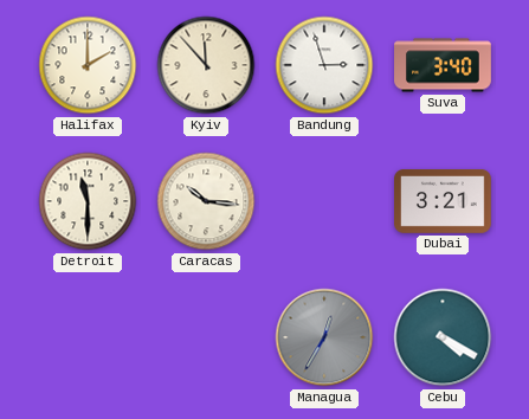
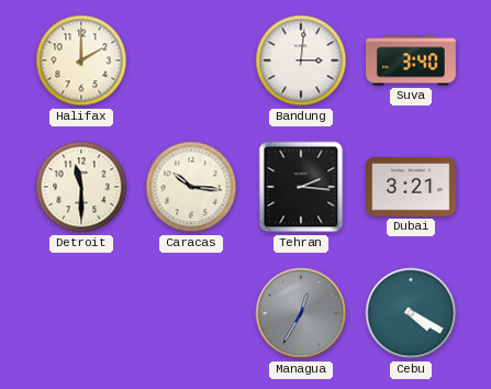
Kyiv: 11:53 -> none (206, 65)
Bandung: 2:57 -> 3:01 (301, 60)
Tehran: none -> 2:16 (301, 187)
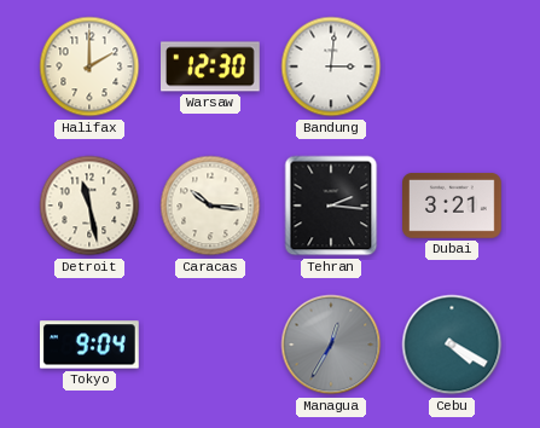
Warsaw: none -> 12:30 (211, 66)
Suva: 3:40 -> none (411, 60)
Detroit: 11:30 -> 11:28 (89, 206)
Tokyo: none -> 9:04 (89, 345)
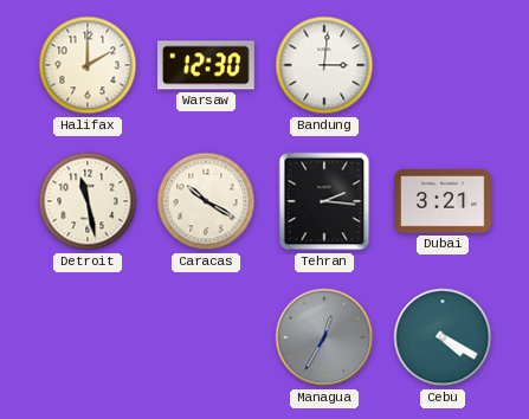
Caracas: 10:16 -> 10:20 (206, 201)
Tokyo: 9:04 -> none (89, 345)
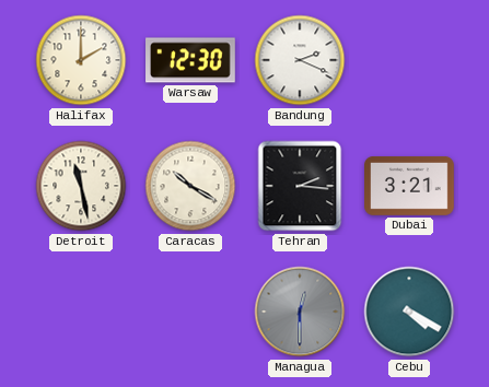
Bandung: 3:01 -> 2:19 (300, 60)
Managua: 12:35 -> 12:30 (300, 312)
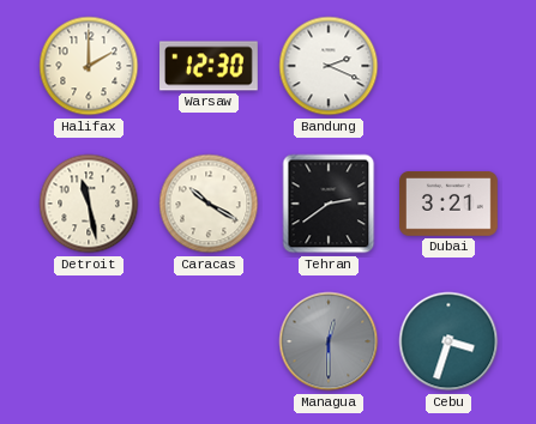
Tehran: 2:16 -> 2:39 (329, 204)
Cebu: 4:20 -> 3:33 (448, 341)
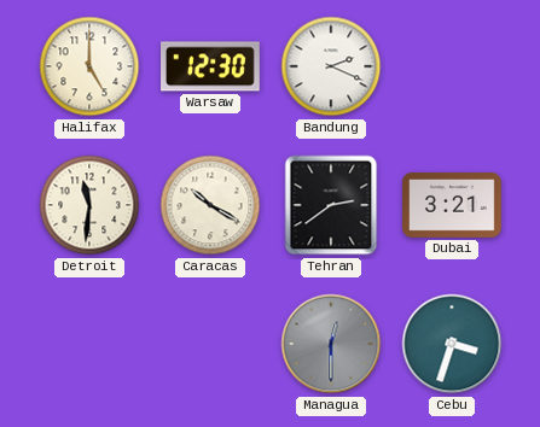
Halifax: 2:00 -> 5:00 (89, 66)
Detroit: 11:28 -> 11:31 (89, 205)
